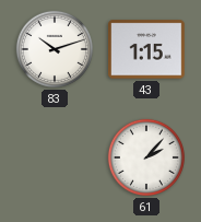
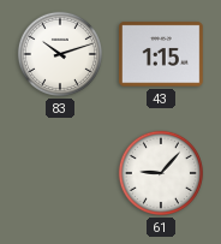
61: 2:07 -> 9:07 (161, 173)
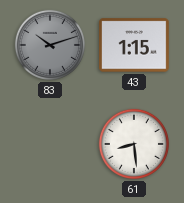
83 dial: white -> grey (50, 45)
61: 9:07 -> 8:29 (134, 144)
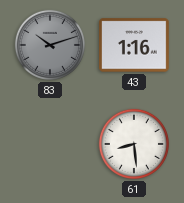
43: 1:15 -> 1:16 (134, 45)
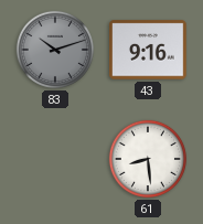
43: 1:16 -> 9:16 (148, 50)
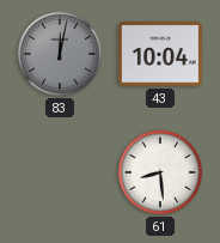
83: 10:12 -> 12:02 (60, 54)
43: 9:16 -> 10:04 (160, 54)
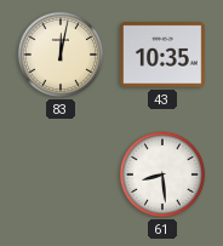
83 dial: grey -> cream (61, 55)
43: 10:04 -> 10:35 (162, 55)
